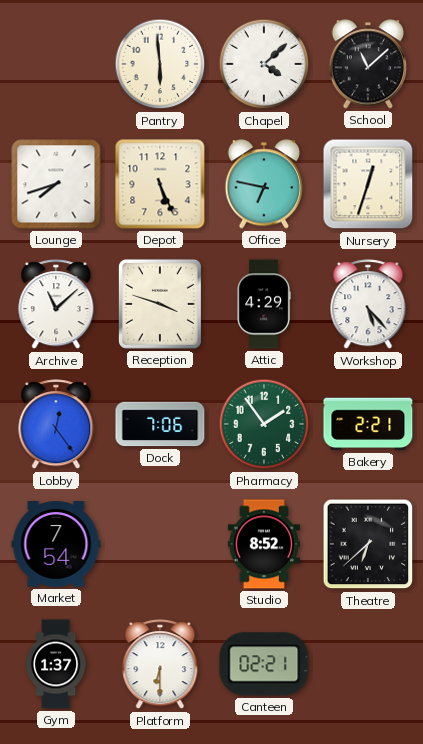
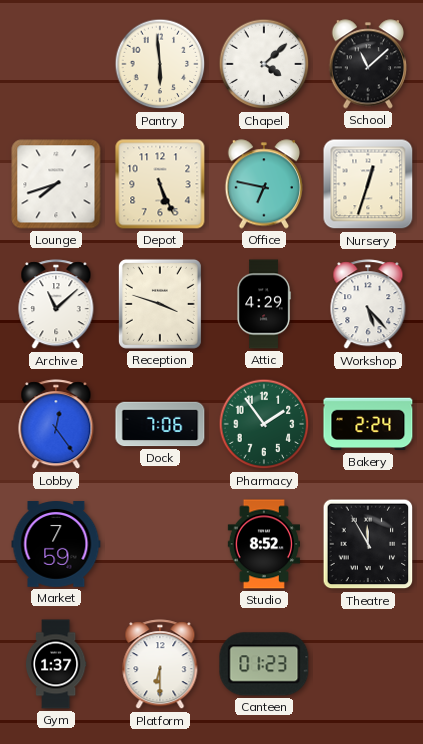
Bakery: 2:21 -> 2:24 (368, 424)
Market: 7:54 -> 7:59 (56, 544)
Theatre: 6:38 -> 11:55 (368, 544)
Canteen: 02:21 -> 01:23 (264, 664)
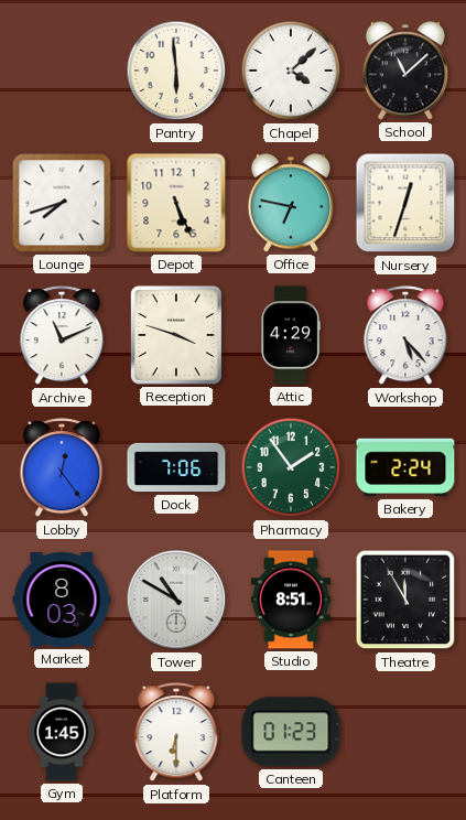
Archive: 11:08 -> 11:11 (62, 336)
Market: 7:59 -> 8:03 (62, 600)
Tower: none -> 10:50 (176, 600)
Studio: 8:52 -> 8:51 (290, 600)
Gym: 1:37 -> 1:45 (62, 732)
